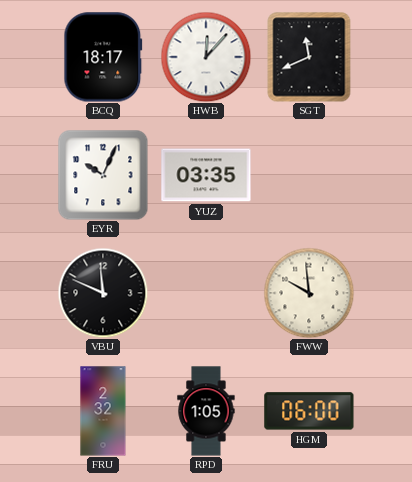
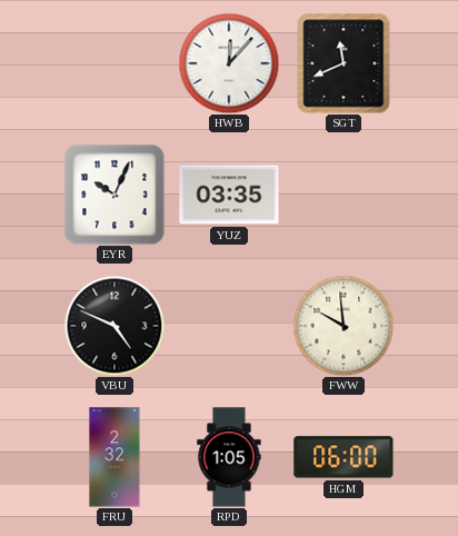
BCQ: 18:17 -> none (103, 57)
VBU: 11:49 -> 4:49 (114, 326)
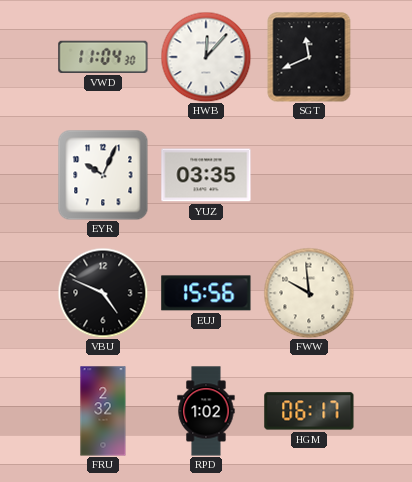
VWD: none -> 11:04 (103, 57)
EUJ: none -> 15:56 (206, 293)
RPD: 1:05 -> 1:02 (206, 411)
HGM: 06:00 -> 06:17 (309, 411)
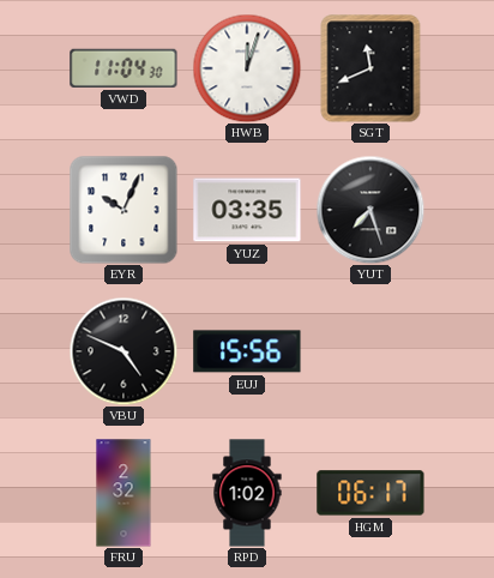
HWB: 12:07 -> 12:03 (247, 68)
YUT: none -> 7:27 (370, 210)
FWW: 9:59 -> none (309, 293)
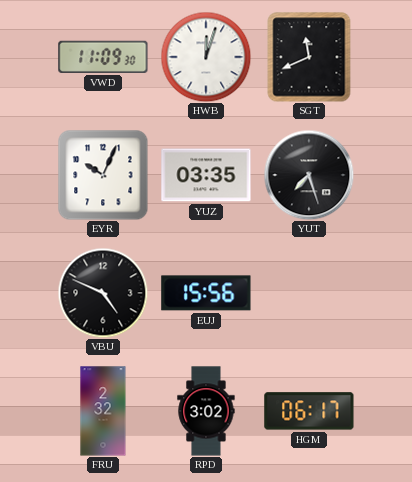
VWD: 11:04 -> 11:09 (103, 57)
RPD: 1:02 -> 3:02 (206, 411)
